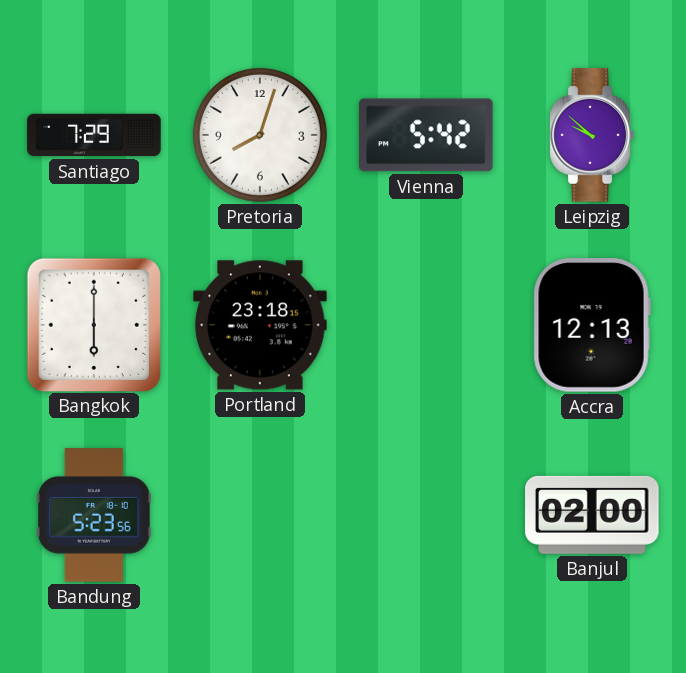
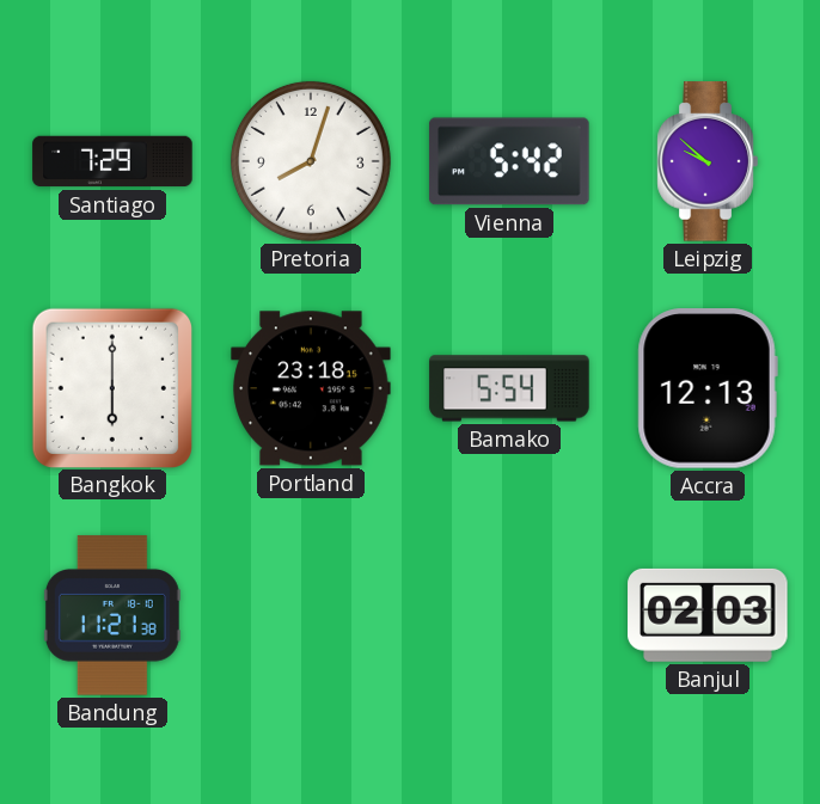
Bamako: none -> 5:54 (509, 388)
Bandung: 5:23 -> 11:21 (112, 615)
Banjul: 02:00 -> 02:03 (708, 615)
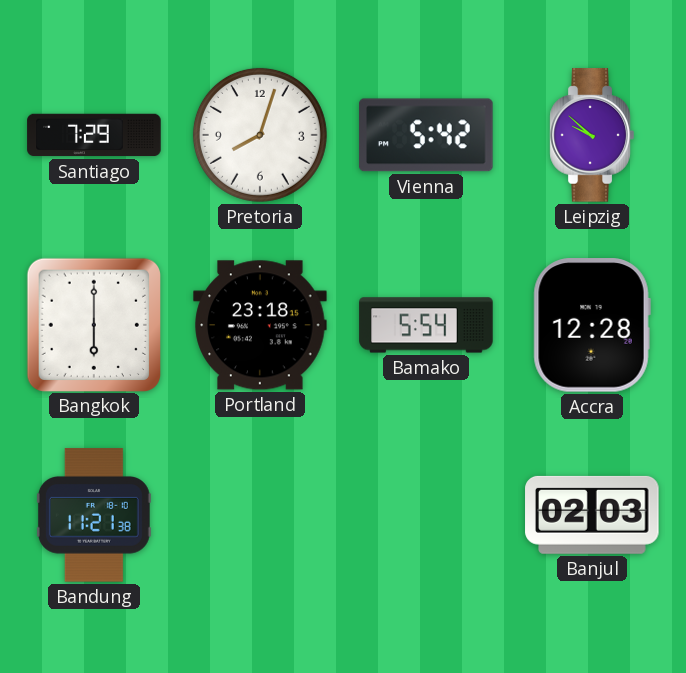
Accra: 12:13 -> 12:28 (592, 325)
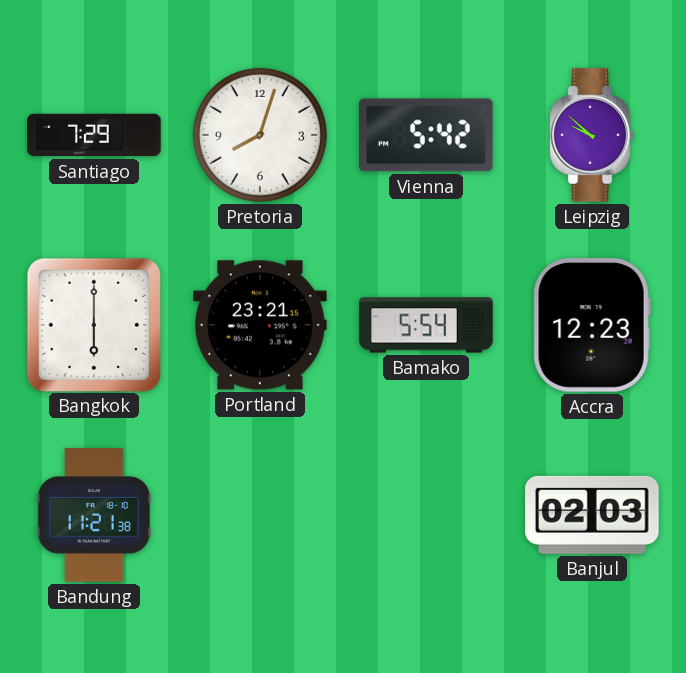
Portland: 23:18 -> 23:21 (260, 325)
Accra: 12:28 -> 12:23 (592, 325)
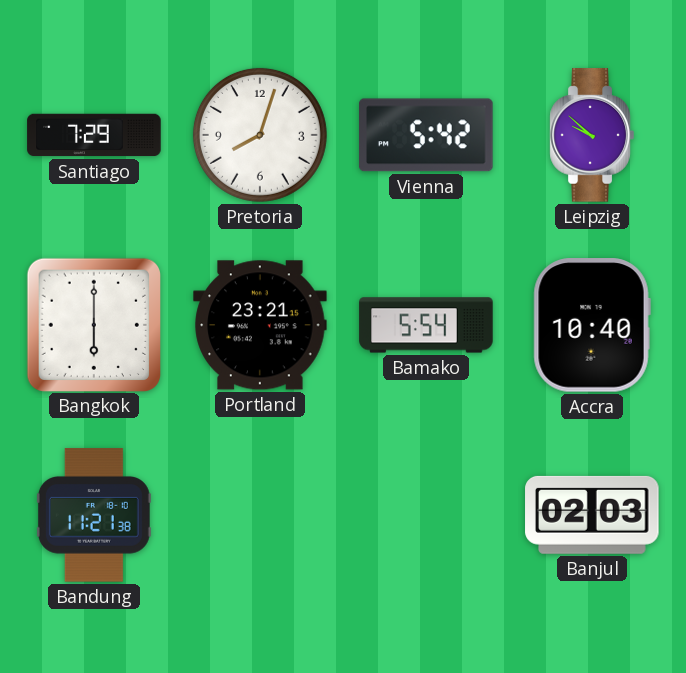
Accra: 12:23 -> 10:40 (592, 325)
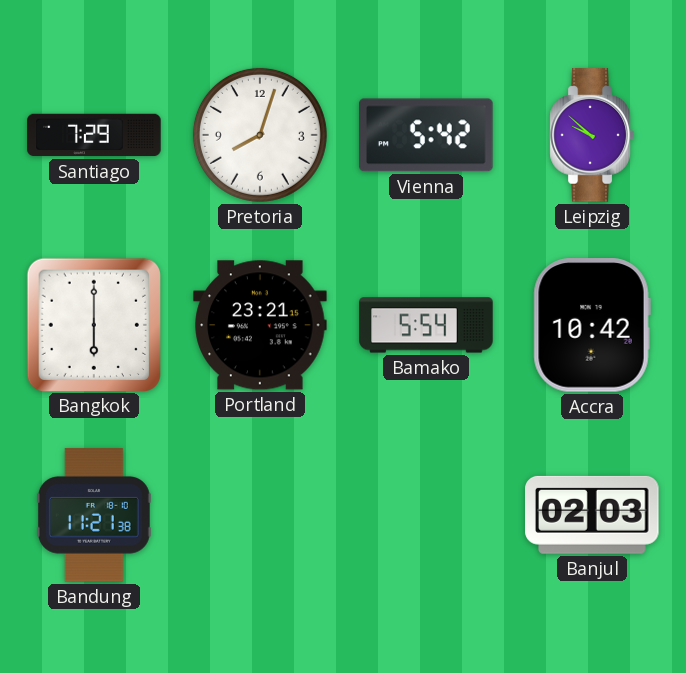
Accra: 10:40 -> 10:42 (592, 325)
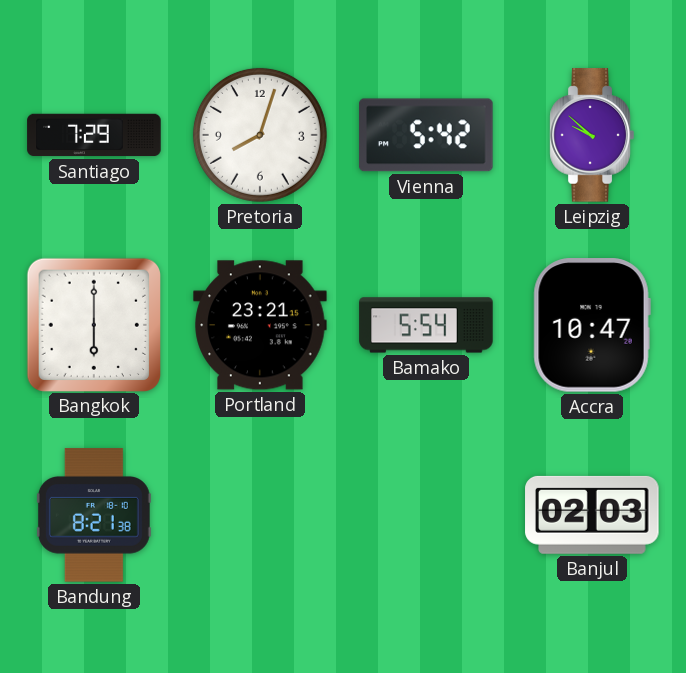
Accra: 10:42 -> 10:47 (592, 325)
Bandung: 11:21 -> 8:21 (94, 515)
